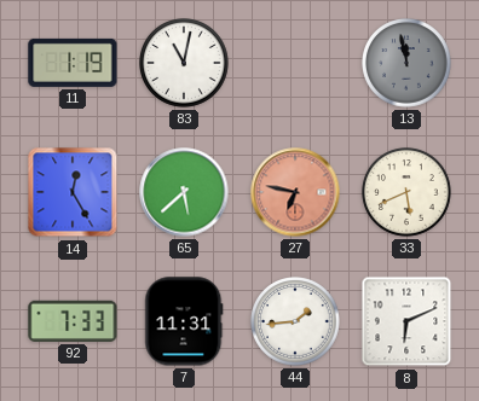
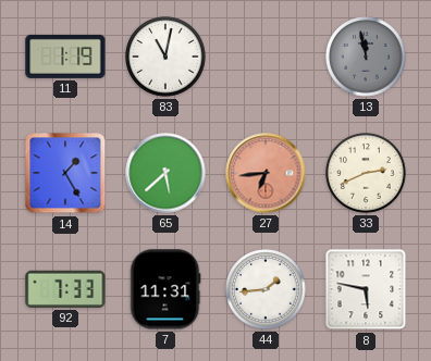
14: 12:25 -> 1:25 (65, 173)
27: 6:47 -> 6:44 (266, 173)
33: 5:41 -> 2:41 (366, 173)
8: 6:11 -> 5:47 (366, 289)
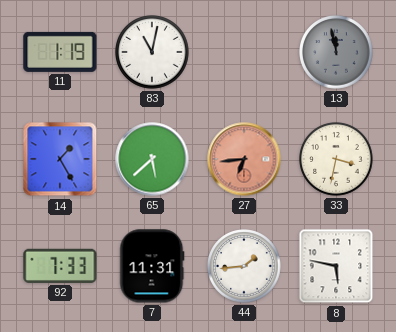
33: 2:41 -> 3:32 (336, 159)
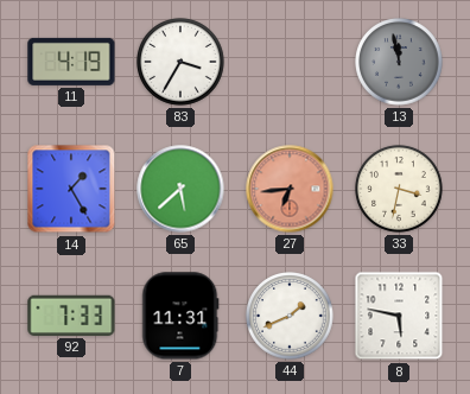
11: 1:19 -> 4:19 (71, 62)
83: 11:02 -> 3:35 (180, 62)
44: 1:44 -> 1:41 (290, 316)
